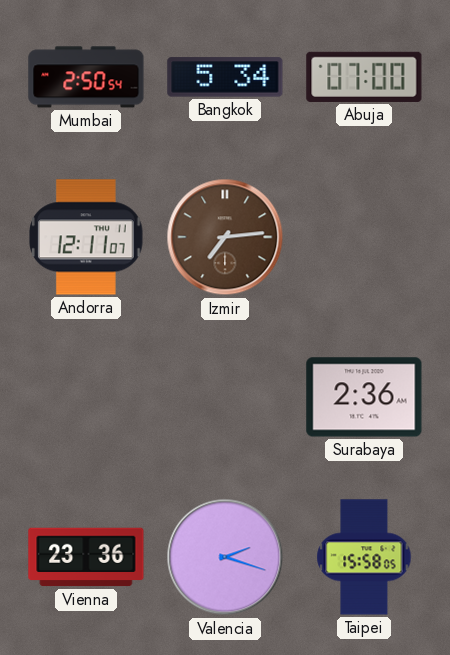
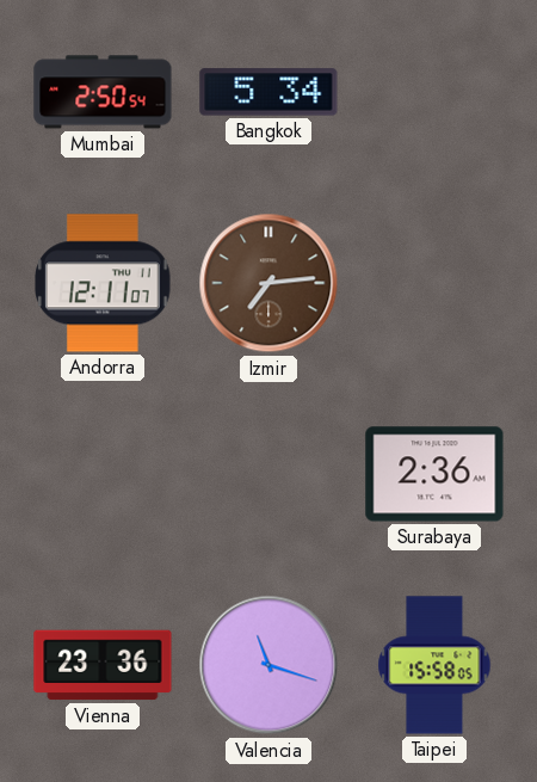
Abuja: 07:00 -> none (364, 77)
Valencia: 2:18 -> 11:18 (268, 665)
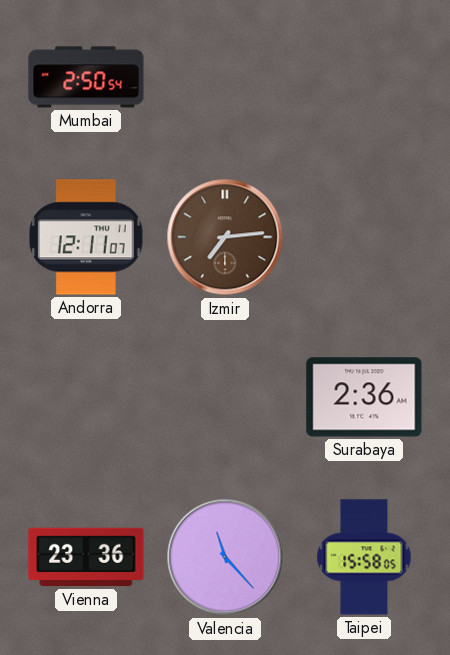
Bangkok: 5:34 -> none (268, 92)
Valencia: 11:18 -> 11:23 (225, 557)
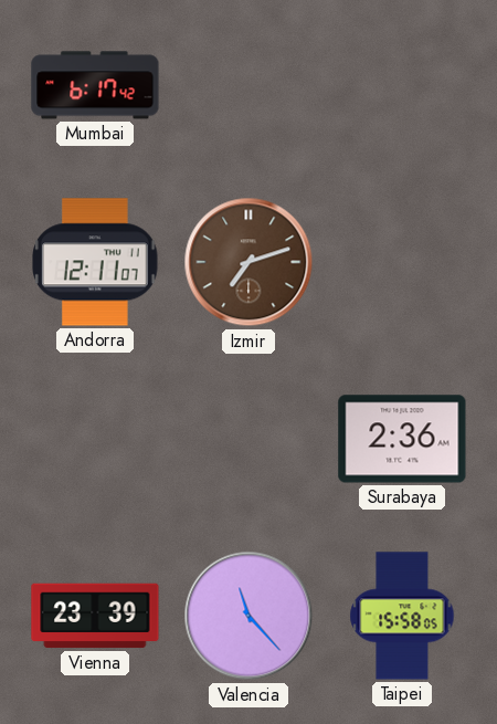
Mumbai: 2:50 -> 6:17 (95, 85)
Izmir: 7:14 -> 7:12 (248, 262)
Vienna: 23:36 -> 23:39 (95, 616)
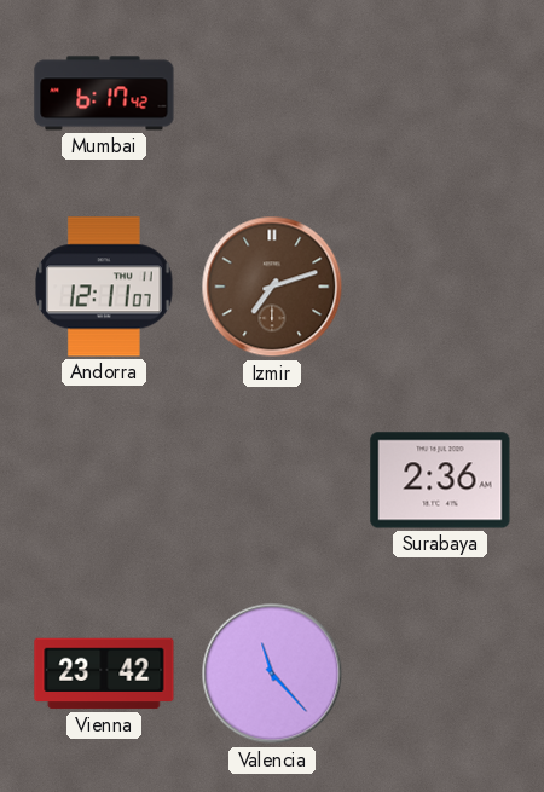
Vienna: 23:39 -> 23:42 (104, 674)
Taipei: 15:58 -> none (402, 616)
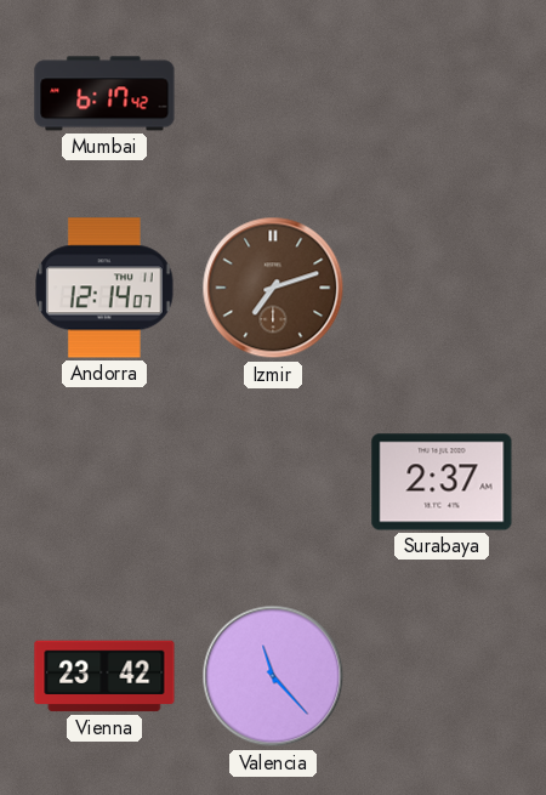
Andorra: 12:11 -> 12:14 (106, 288)
Surabaya: 2:36 -> 2:37 (442, 482)
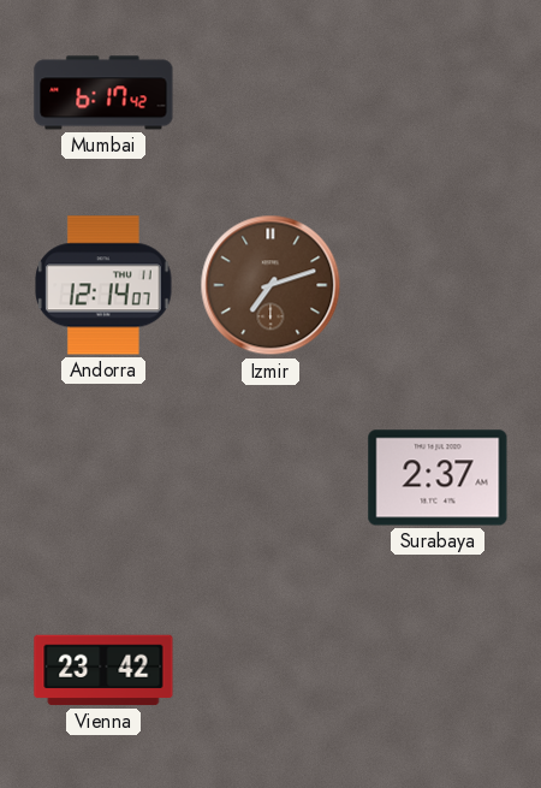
Valencia: 11:23 -> none (273, 676)
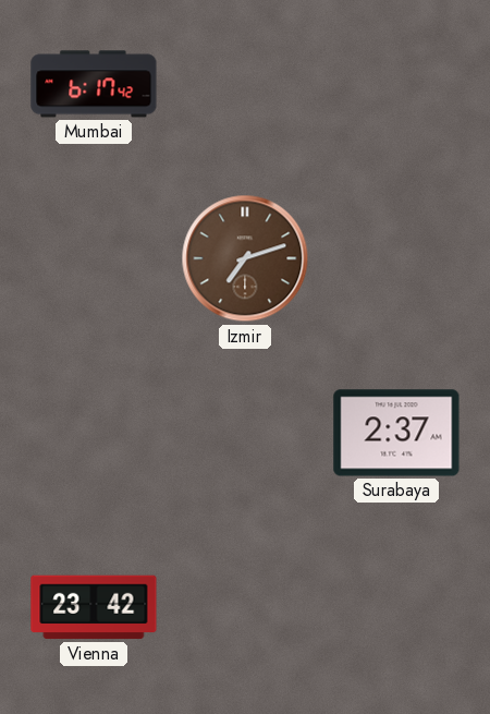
Andorra: 12:14 -> none (105, 285)
